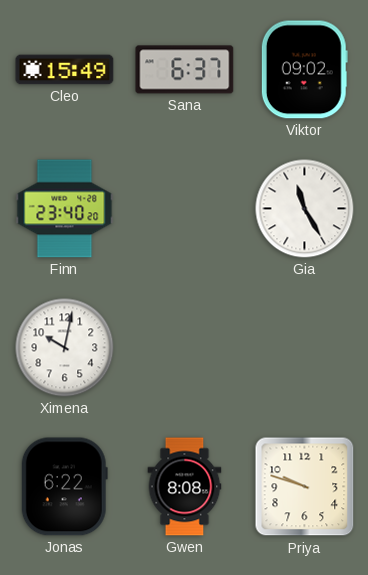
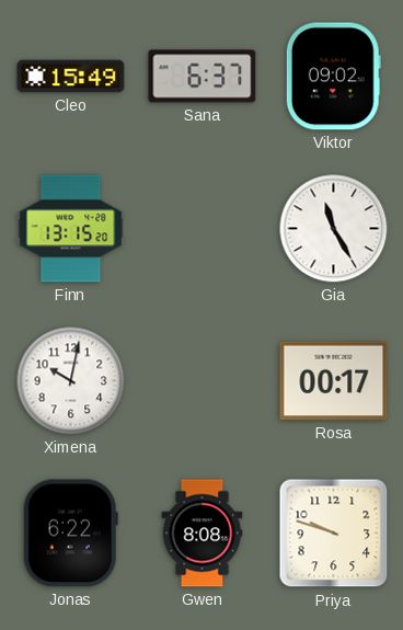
Finn: 23:40 -> 13:15 (71, 229)
Rosa: none -> 00:17 (334, 381)
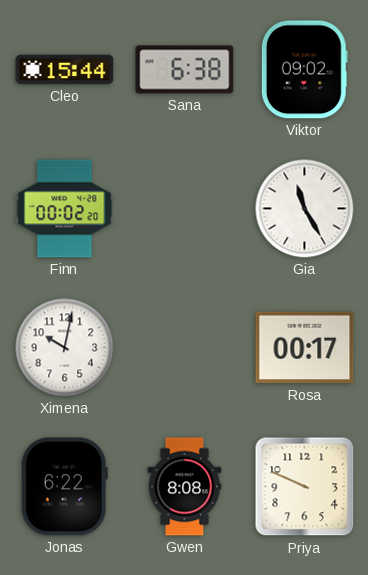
Cleo: 15:49 -> 15:44 (65, 70)
Sana: 6:37 -> 6:38 (185, 70)
Finn: 13:15 -> 00:02 (65, 209)
Priya: 9:48 -> 9:49 (305, 487)
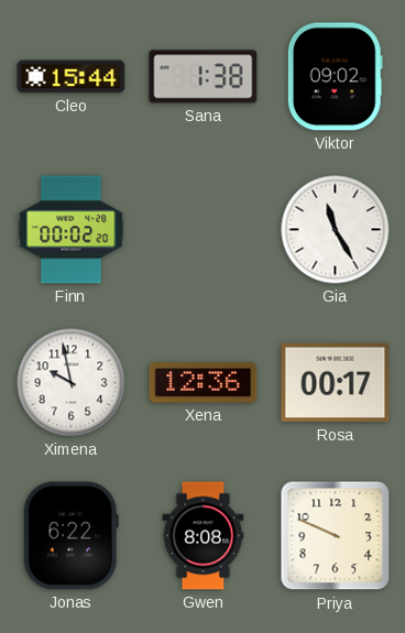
Sana: 6:38 -> 1:38 (204, 77)
Ximena: 10:02 -> 9:58 (72, 383)
Xena: none -> 12:36 (204, 383)
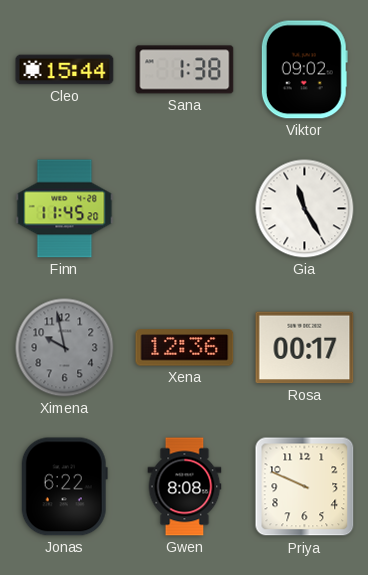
Finn: 00:02 -> 11:45 (65, 209)
Ximena dial: white -> grey (65, 348)
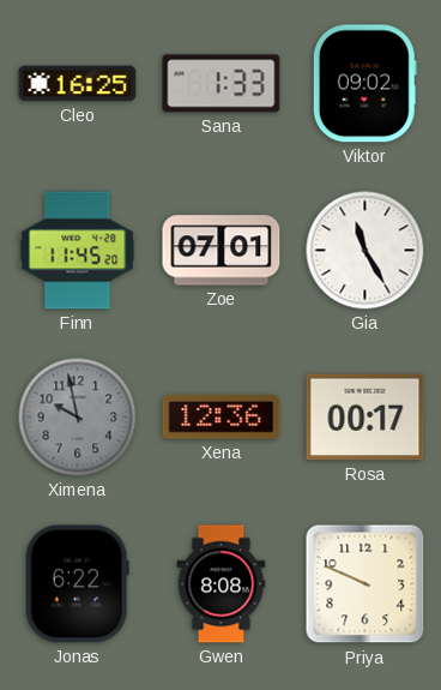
Cleo: 15:44 -> 16:25 (78, 84)
Sana: 1:38 -> 1:33 (222, 84)
Zoe: none -> 07:01 (222, 251)
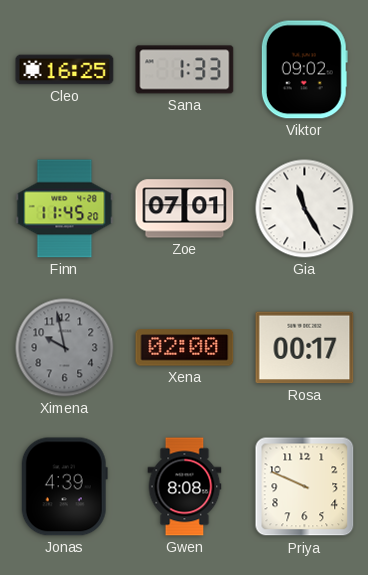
Xena: 12:36 -> 02:00 (185, 348)
Jonas: 6:22 -> 4:39 (64, 487)
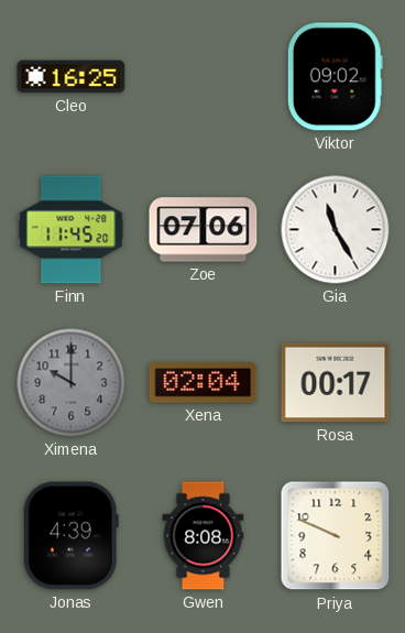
Sana: 1:33 -> none (185, 70)
Zoe: 07:01 -> 07:06 (204, 230)
Ximena: 9:58 -> 10:00 (72, 383)
Xena: 02:00 -> 02:04 (204, 383)
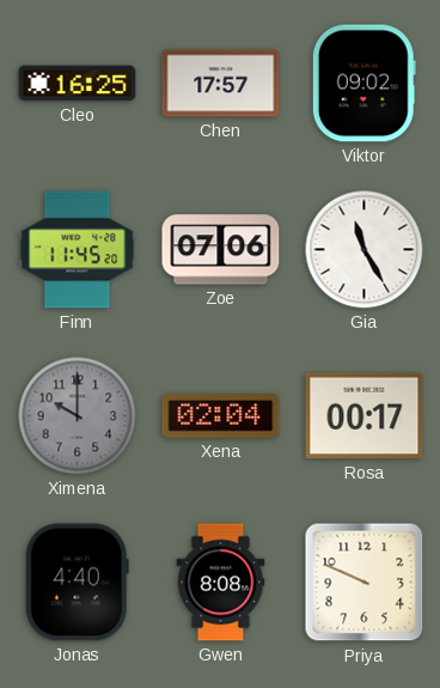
Chen: none -> 17:57 (221, 84)
Jonas: 4:39 -> 4:40 (77, 583)
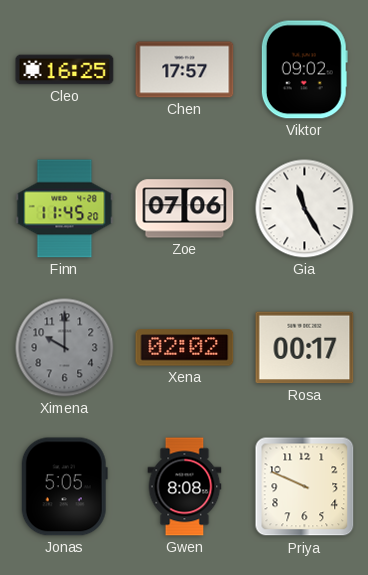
Xena: 02:04 -> 02:02 (185, 348)
Jonas: 4:40 -> 5:05 (64, 487)
